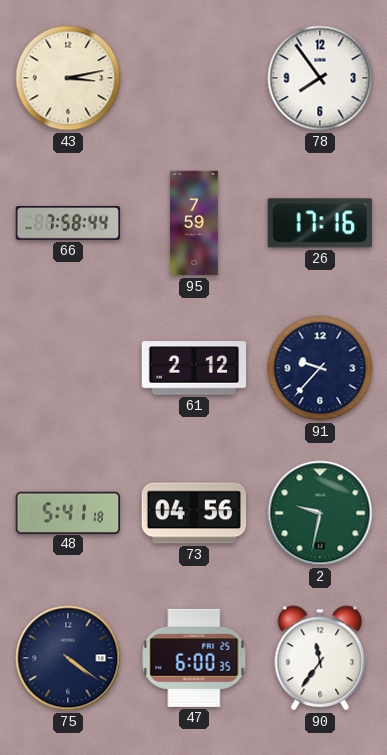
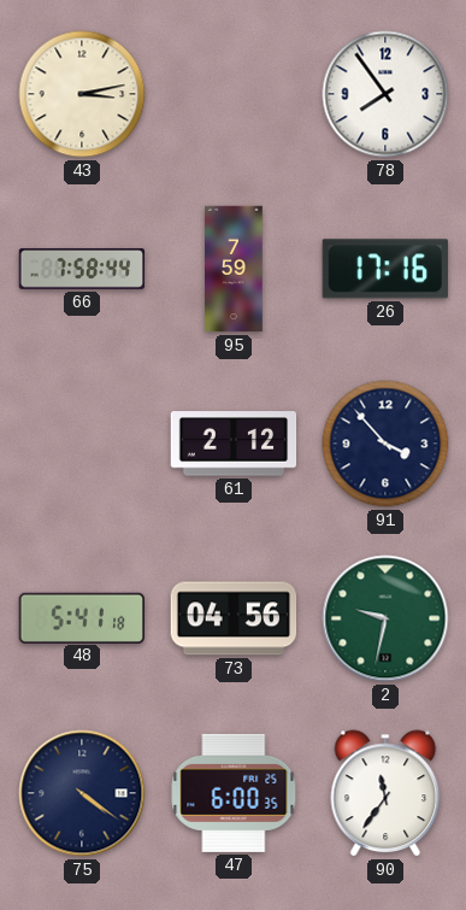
91: 9:37 -> 3:53 (385, 444)
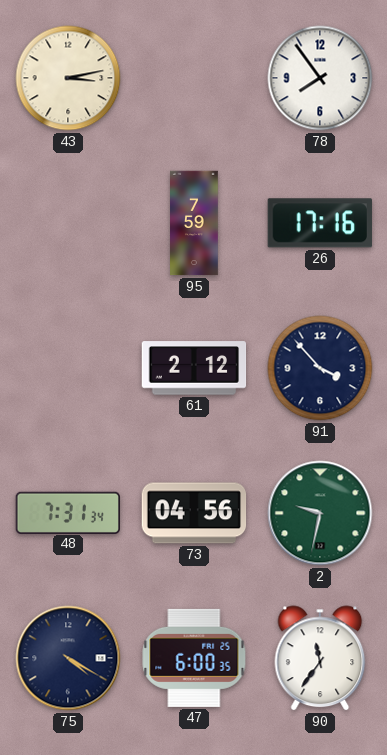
66: 7:58 -> none (82, 269)
48: 5:41 -> 7:31 (68, 512)
75: 4:21 -> 4:20 (68, 658)
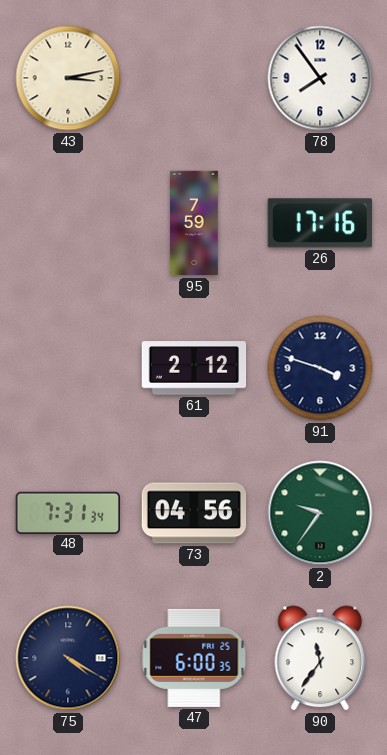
91: 3:53 -> 3:48 (320, 368)
2: 9:32 -> 9:36 (320, 513)
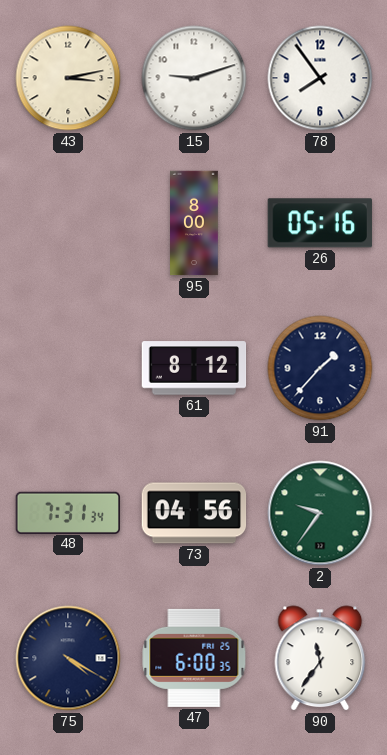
15: none -> 9:12 (194, 78)
95: 7:59 -> 8:00 (194, 223)
26: 17:16 -> 05:16 (320, 223)
61: 2:12 -> 8:12 (194, 368)
91: 3:48 -> 1:37 (320, 368)
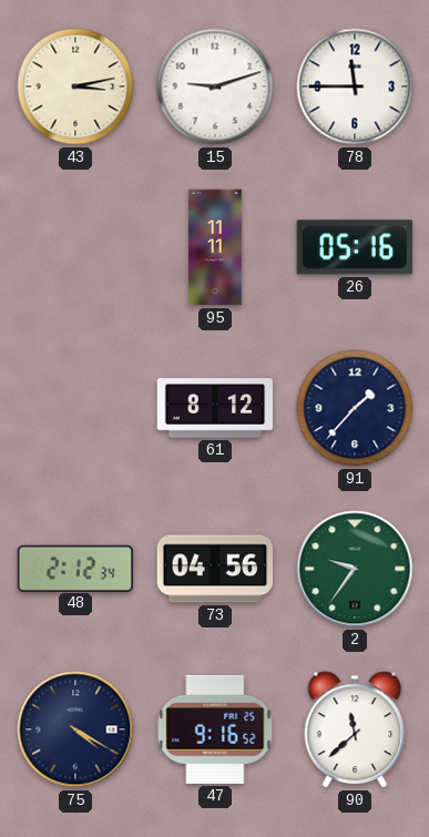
78: 7:54 -> 11:45 (355, 86)
95: 8:00 -> 11:11 (215, 247)
48: 7:31 -> 2:12 (75, 568)
47: 6:00 -> 9:16 (215, 729)
90: 11:36 -> 11:38 (355, 729)
